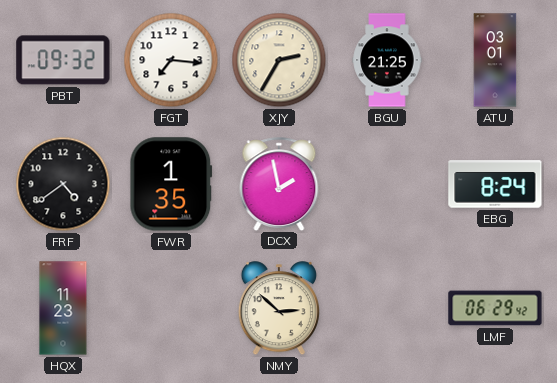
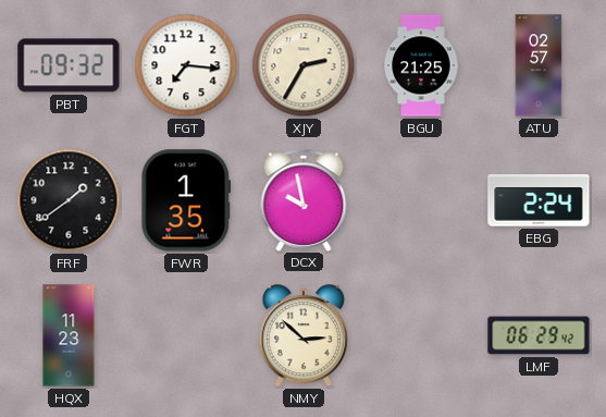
ATU: 03:01 -> 02:57 (539, 65)
FRF: 4:39 -> 1:39 (69, 200)
DCX: 1:58 -> 9:58 (304, 200)
EBG: 8:24 -> 2:24 (539, 200)
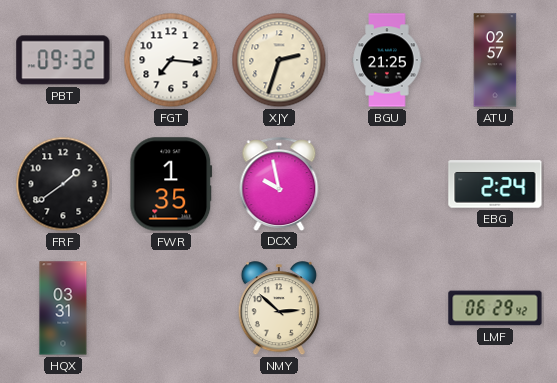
XJY: 2:35 -> 2:33 (279, 60)
HQX: 11:23 -> 03:31 (63, 308)
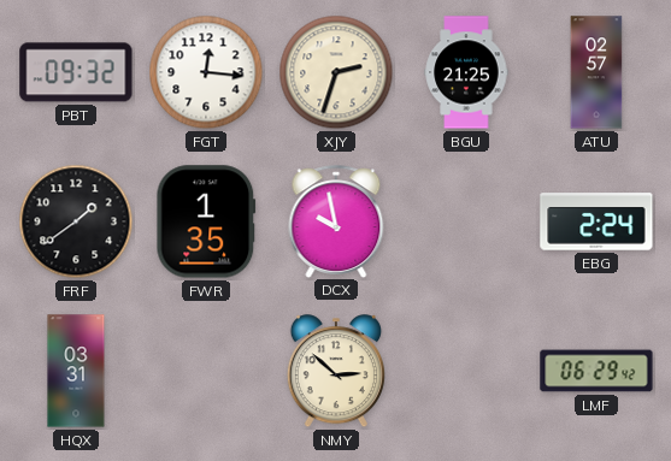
FGT: 7:16 -> 12:16 (206, 72)
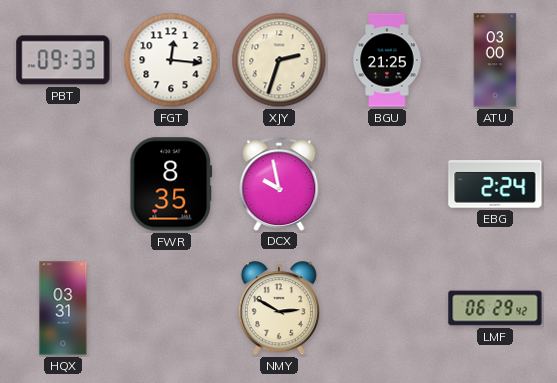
PBT: 09:32 -> 09:33 (63, 60)
ATU: 02:57 -> 03:00 (495, 60)
FRF: 1:39 -> none (76, 221)
FWR: 1:35 -> 8:35 (171, 184)
NMY: 2:52 -> 2:50 (279, 309)
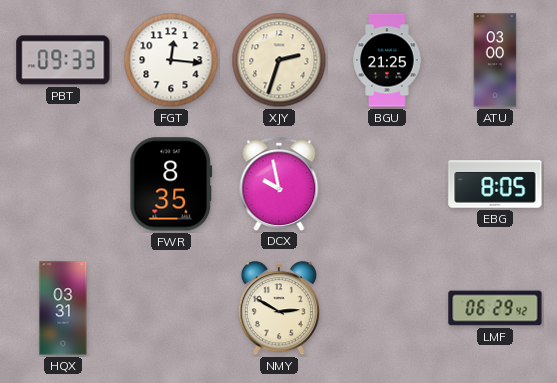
EBG: 2:24 -> 8:05 (495, 184)
